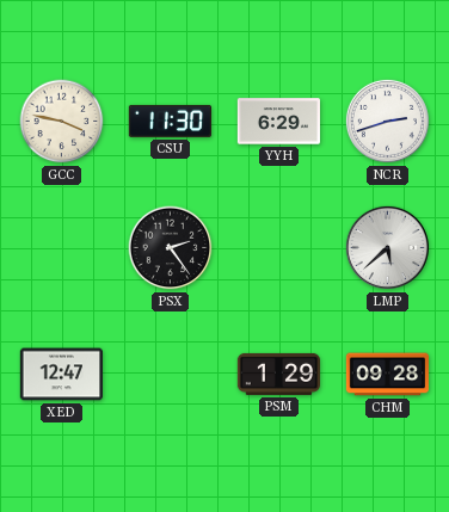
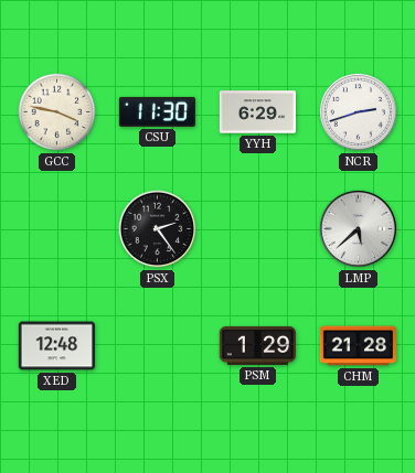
XED: 12:47 -> 12:48 (56, 346)
CHM: 09:28 -> 21:28 (358, 346)
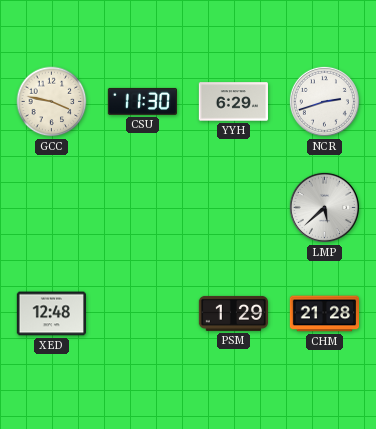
PSX: 2:24 -> none (158, 229)
